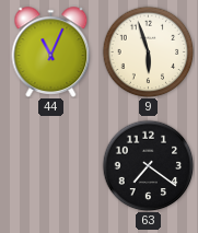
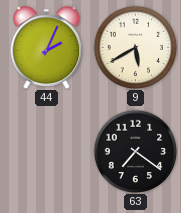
44: 11:04 -> 2:04 (47, 48)
9: 5:57 -> 5:40 (135, 47)
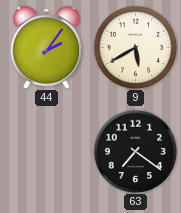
44: 2:04 -> 2:06 (47, 48)
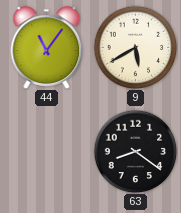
44: 2:06 -> 11:06 (47, 48)
63: 7:21 -> 8:21 (135, 151)
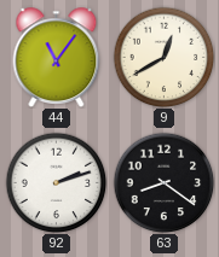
9: 5:40 -> 12:40 (163, 57)
92: none -> 2:12 (56, 182)
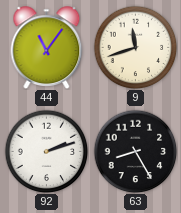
9: 12:40 -> 11:42 (135, 47)
63: 8:21 -> 8:25 (135, 151)
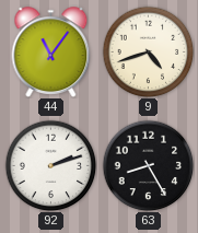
9: 11:42 -> 4:42 (148, 51)
